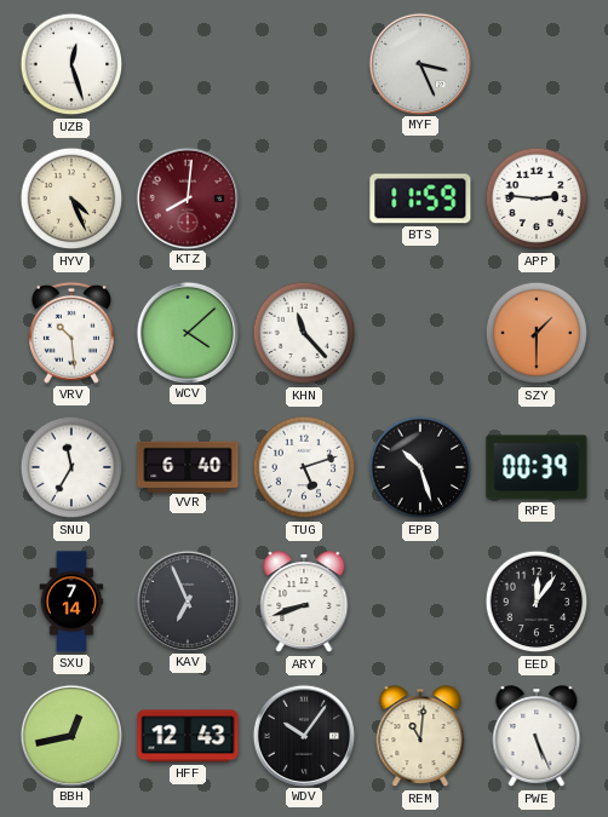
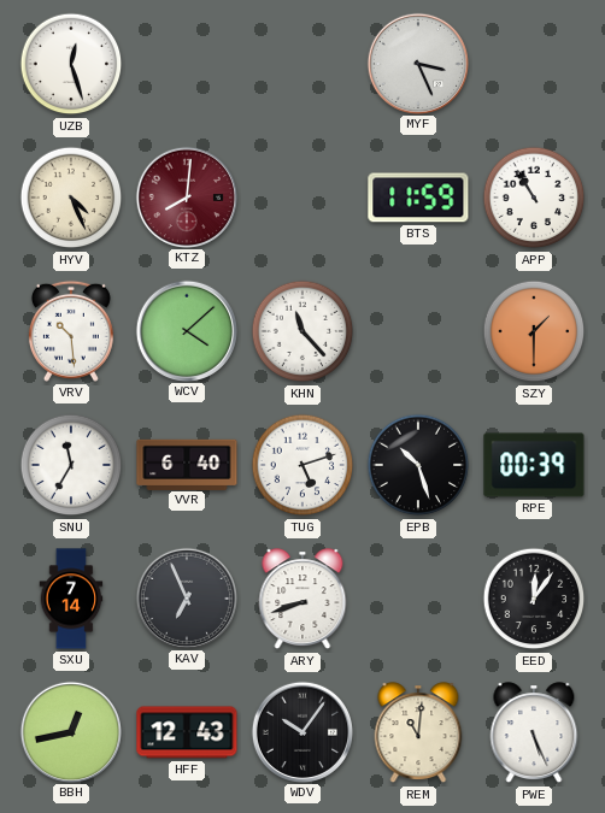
APP: 2:46 -> 10:55 (534, 198)
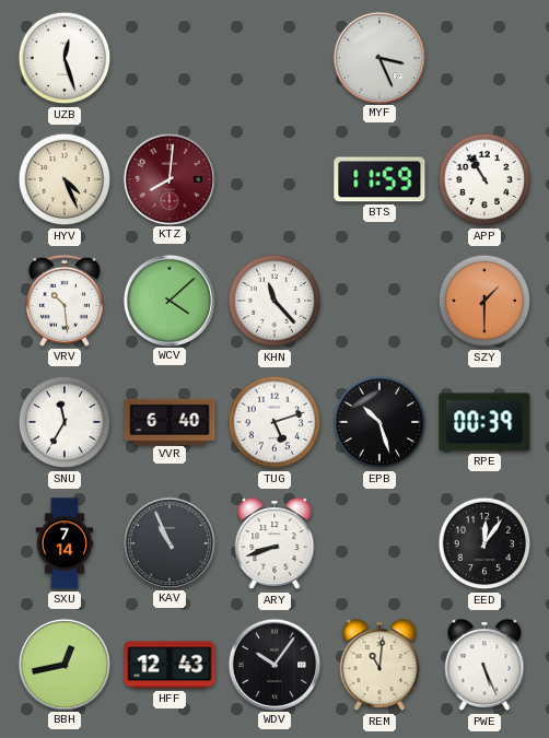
KAV: 6:56 -> 10:56 (168, 542)
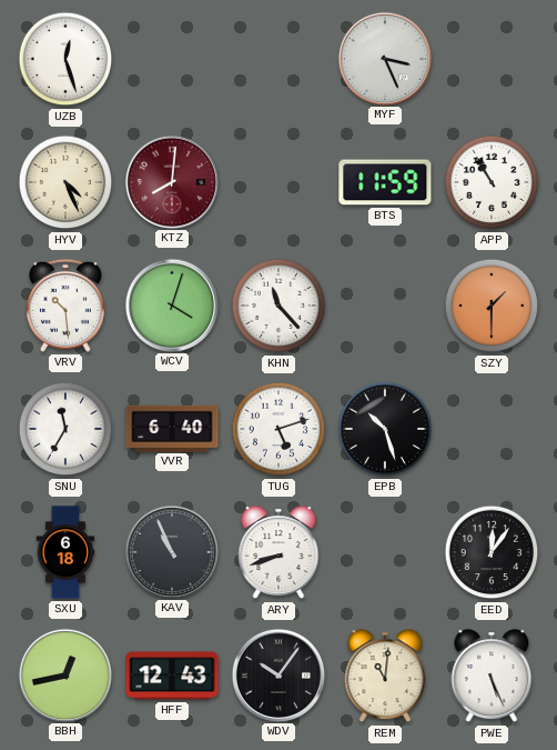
WCV: 4:08 -> 4:03 (171, 304)
RPE: 00:39 -> none (484, 422)
SXU: 7:14 -> 6:18 (65, 552)
